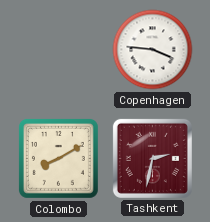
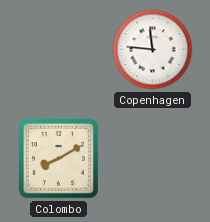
Copenhagen: 3:46 -> 11:46 (153, 50)
Tashkent: 2:32 -> none (152, 158)
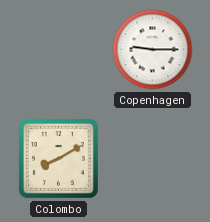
Copenhagen: 11:46 -> 9:15 (153, 50)
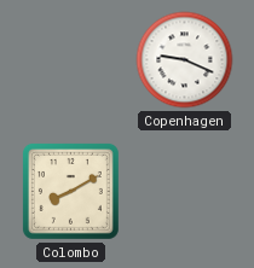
Copenhagen: 9:15 -> 9:19 (185, 60)
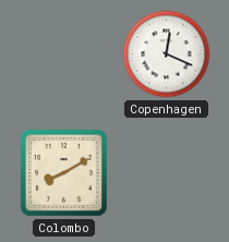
Copenhagen: 9:19 -> 12:19 (167, 55)
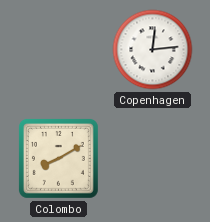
Copenhagen: 12:19 -> 12:14 (153, 50)
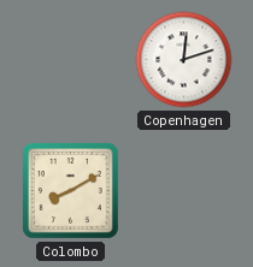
Copenhagen: 12:14 -> 12:12 (184, 60)
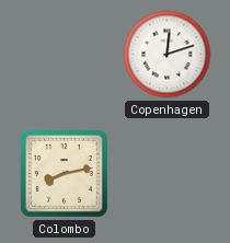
Colombo: 8:10 -> 8:13 (64, 173)
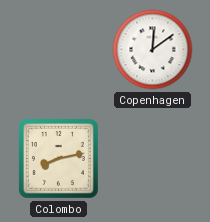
Copenhagen: 12:12 -> 12:09 (153, 50)
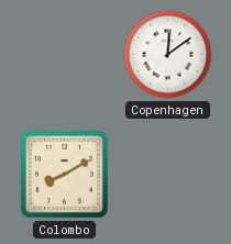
Colombo: 8:13 -> 8:10 (64, 174)
